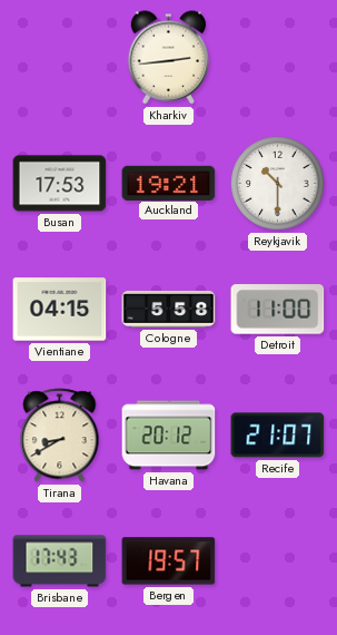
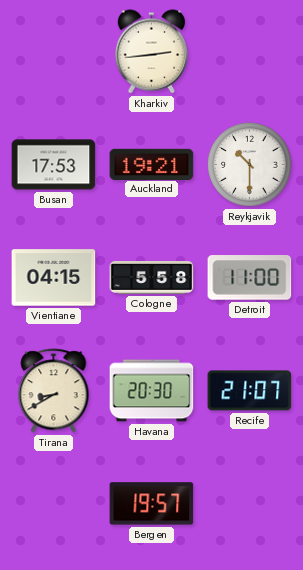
Havana: 20:12 -> 20:30 (152, 391)
Brisbane: 17:43 -> none (60, 561)
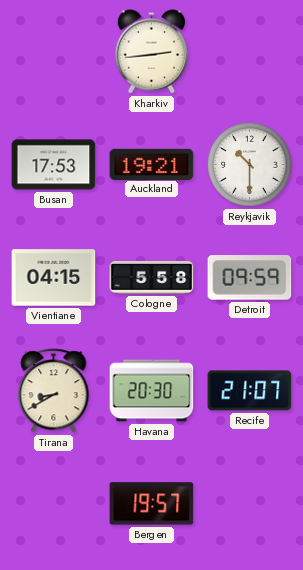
Detroit: 11:00 -> 09:59 (250, 278)
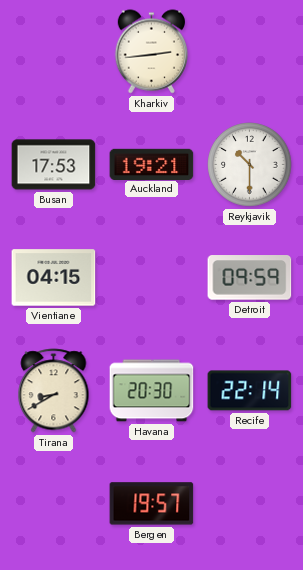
Cologne: 5:58 -> none (152, 278)
Recife: 21:07 -> 22:14 (250, 391)
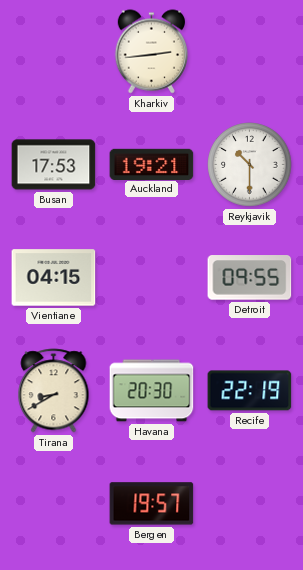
Detroit: 09:59 -> 09:55 (250, 278)
Recife: 22:14 -> 22:19 (250, 391)
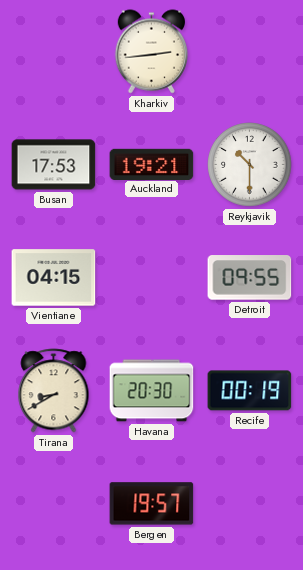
Recife: 22:19 -> 00:19 (250, 391)
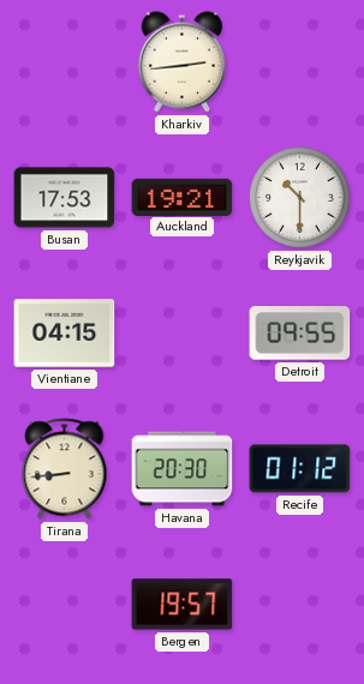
Tirana: 8:40 -> 8:44 (65, 469)
Recife: 00:19 -> 01:12 (300, 469)
